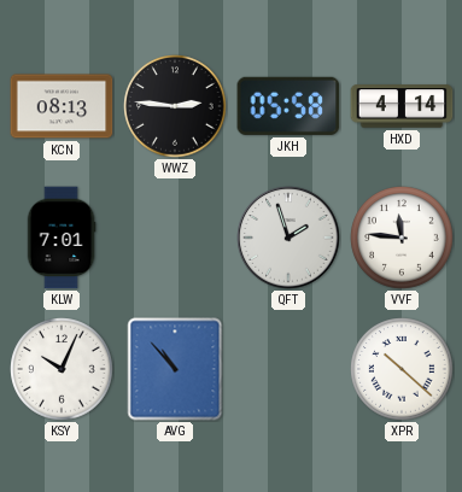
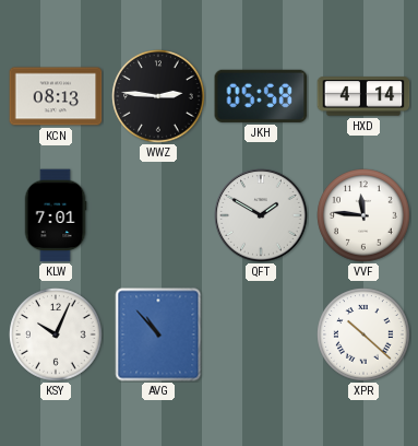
QFT: 1:57 -> 1:50 (261, 215)
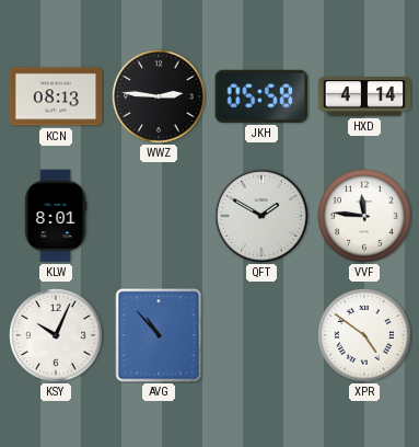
KLW: 7:01 -> 8:01 (56, 216)
XPR: 10:22 -> 4:51 (364, 335)
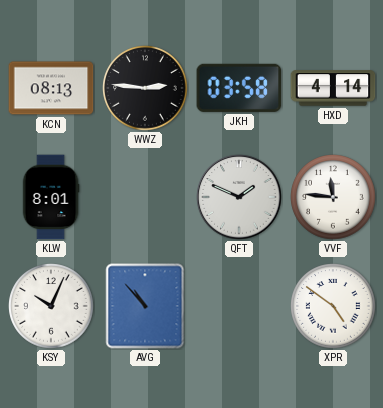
JKH: 05:58 -> 03:58 (239, 88)
QFT: 1:50 -> 1:49 (239, 197)
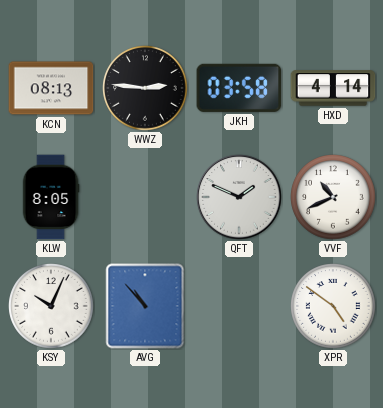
KLW: 8:01 -> 8:05 (51, 197)
VVF: 11:46 -> 10:41 (333, 197)
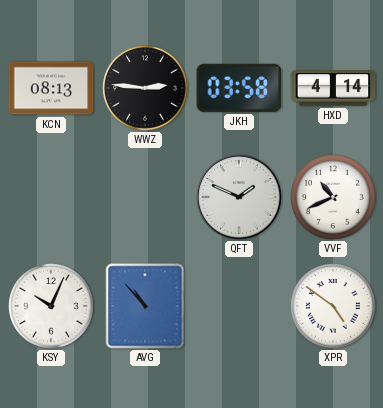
KLW: 8:05 -> none (51, 197)
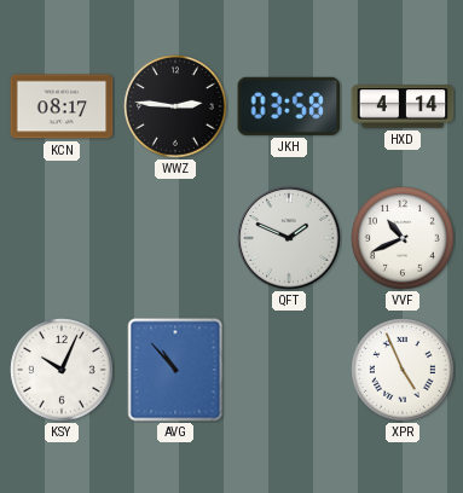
KCN: 08:13 -> 08:17 (62, 106)
XPR: 4:51 -> 4:56 (403, 370)
